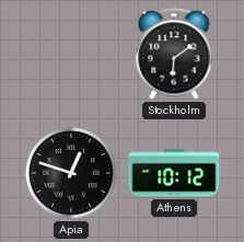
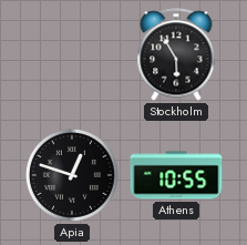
Stockholm: 6:09 -> 5:55 (176, 54)
Athens: 10:12 -> 10:55 (176, 175)
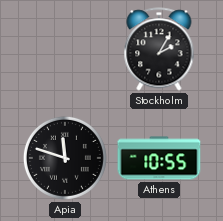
Stockholm: 5:55 -> 2:05 (159, 49)
Apia: 12:48 -> 11:48 (65, 158)
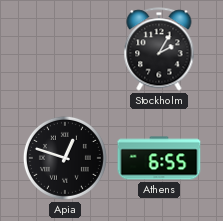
Apia: 11:48 -> 12:48 (65, 158)
Athens: 10:55 -> 6:55 (159, 158)
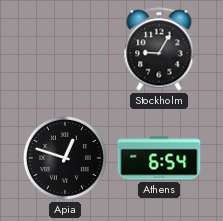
Stockholm: 2:05 -> 9:05 (159, 49)
Athens: 6:55 -> 6:54 (159, 158)
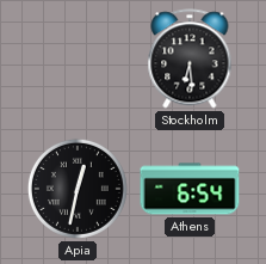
Stockholm: 9:05 -> 6:29 (190, 59)
Apia: 12:48 -> 12:32 (78, 189)
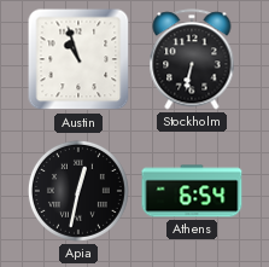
Austin: none -> 10:57 (78, 59)
Stockholm: 6:29 -> 6:32 (192, 59)
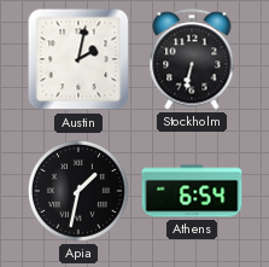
Austin: 10:57 -> 2:02 (78, 59)
Apia: 12:32 -> 1:32 (78, 191)
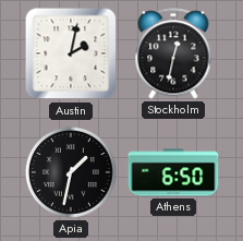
Stockholm: 6:32 -> 12:32 (173, 53)
Athens: 6:54 -> 6:50 (173, 172)
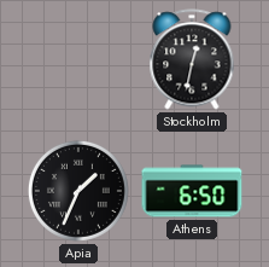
Austin: 2:02 -> none (71, 53)
Apia: 1:32 -> 1:34 (78, 191)
